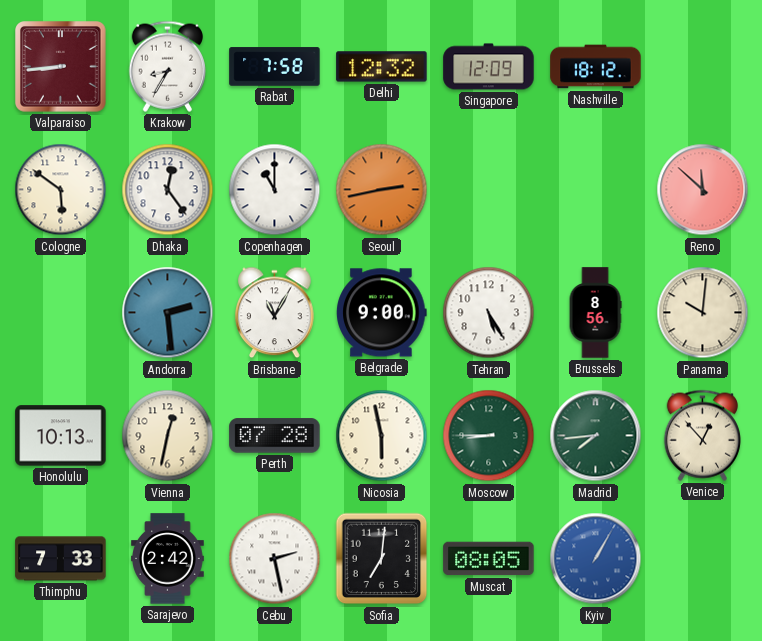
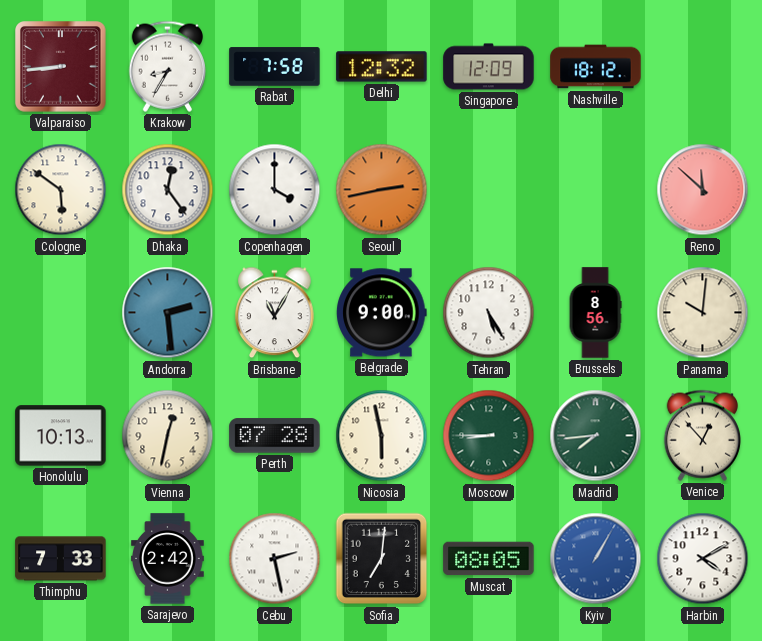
Copenhagen: 11:00 -> 4:00 (275, 190)
Harbin: none -> 4:10 (703, 559)
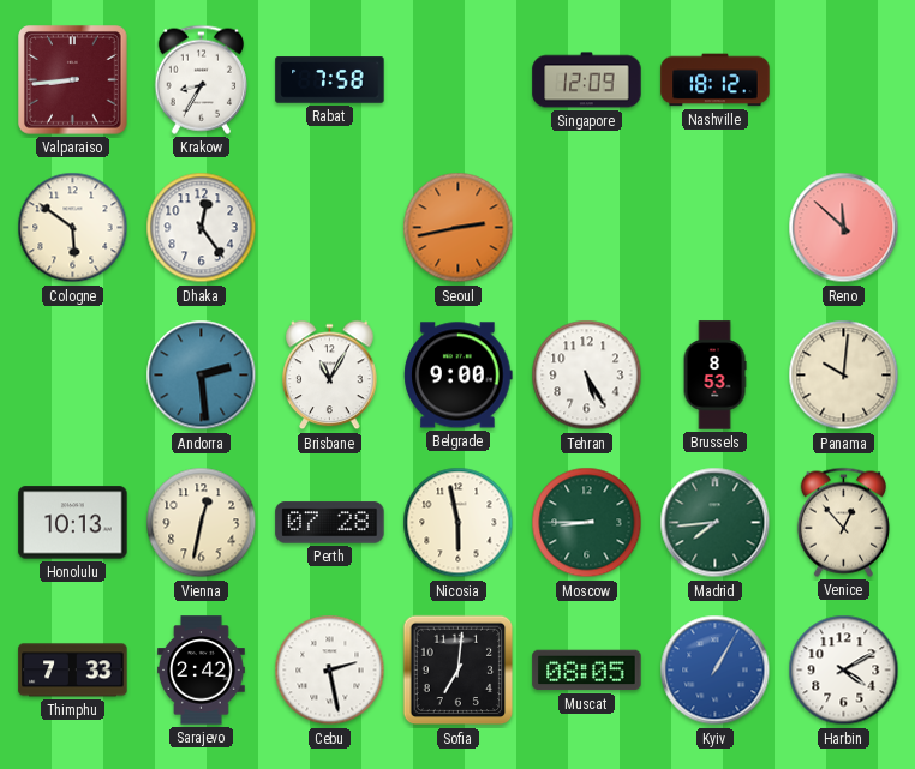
Delhi: 12:32 -> none (382, 67)
Copenhagen: 4:00 -> none (275, 190)
Brussels: 8:56 -> 8:53 (714, 376)
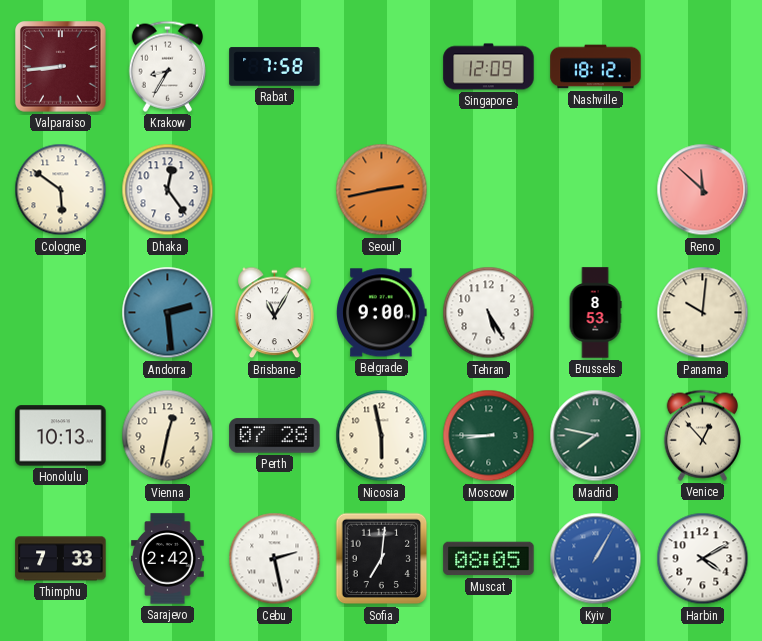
Madrid: 7:44 -> 7:47 (596, 436)
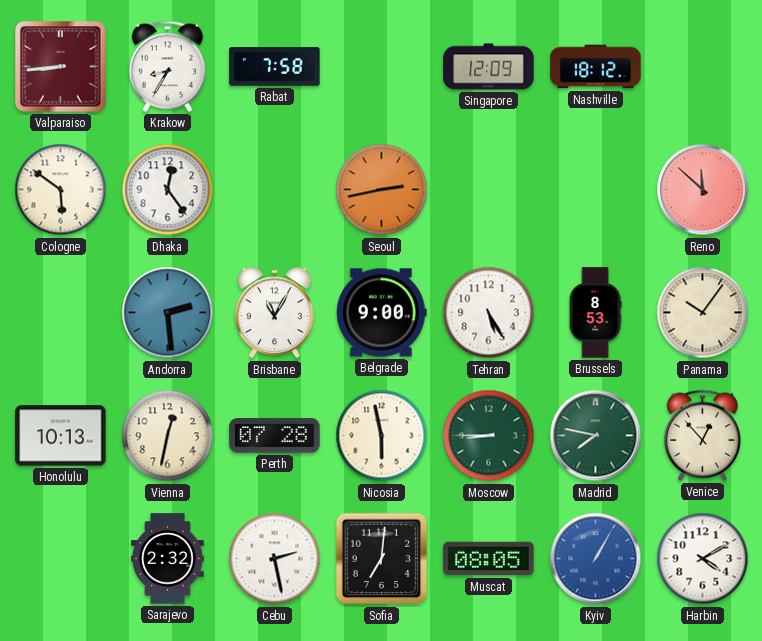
Panama: 10:01 -> 10:06 (703, 313)
Thimphu: 7:33 -> none (61, 559)
Sarajevo: 2:42 -> 2:32 (168, 559)
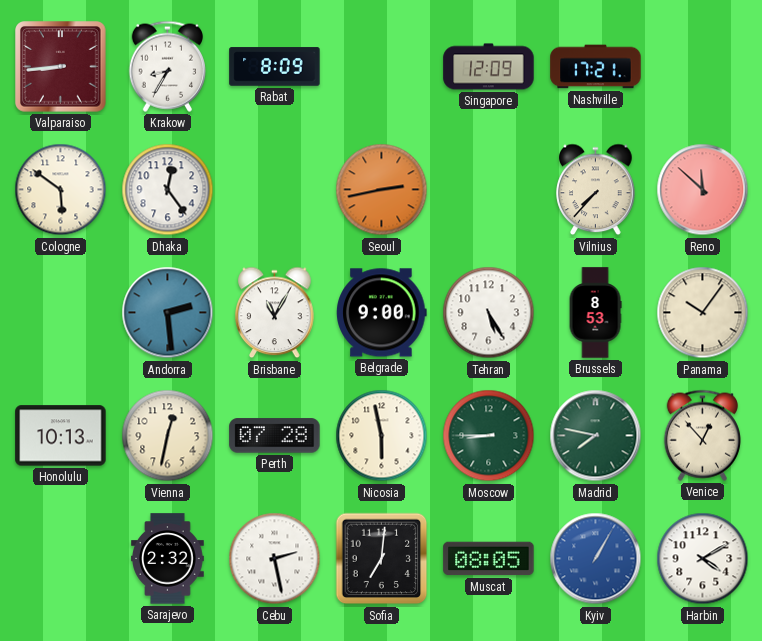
Rabat: 7:58 -> 8:09 (275, 67)
Nashville: 18:12 -> 17:21 (596, 67)
Vilnius: none -> 7:37 (596, 190)
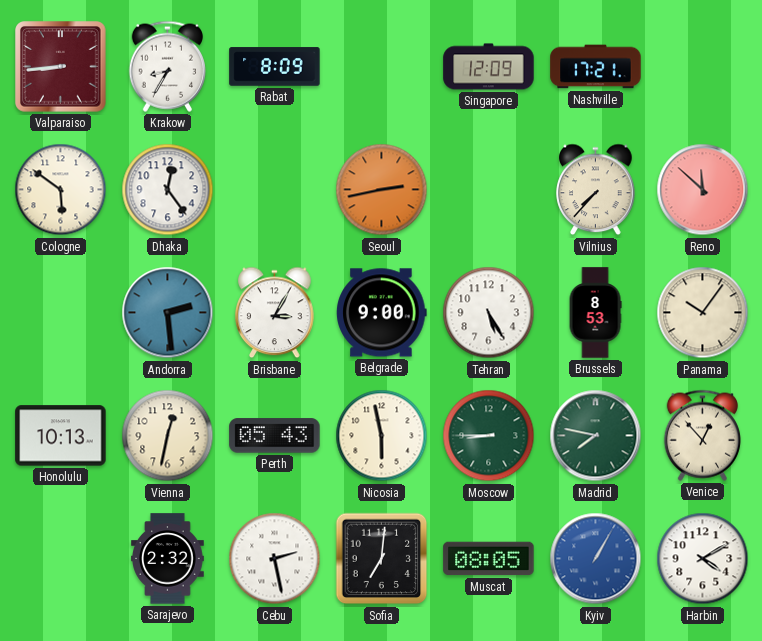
Brisbane: 11:05 -> 3:05 (275, 313)
Perth: 07:28 -> 05:43 (275, 436)
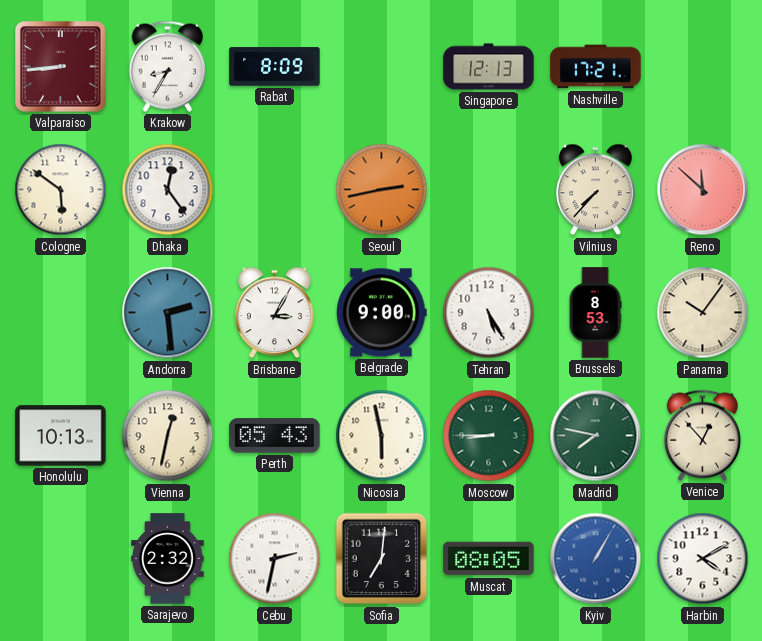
Singapore: 12:09 -> 12:13 (489, 67)
Cebu: 2:28 -> 2:32 (275, 559)
